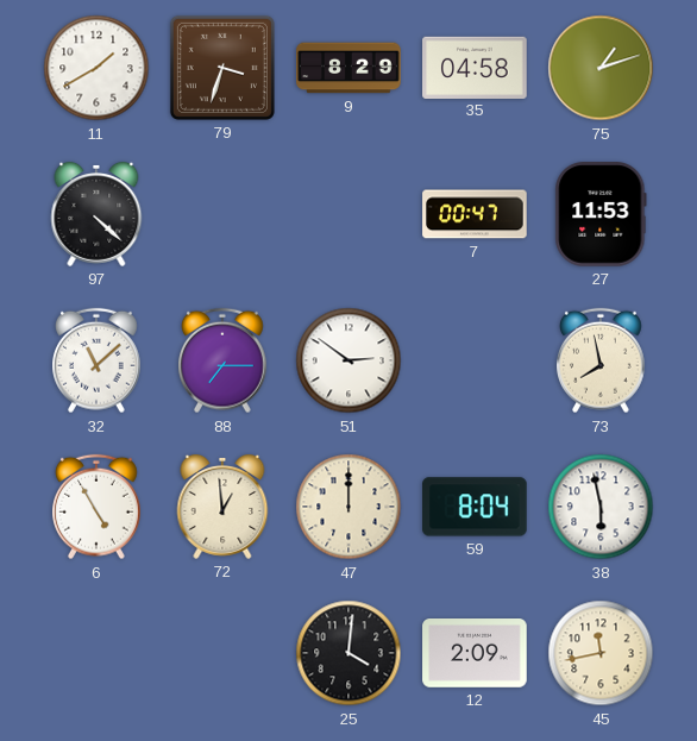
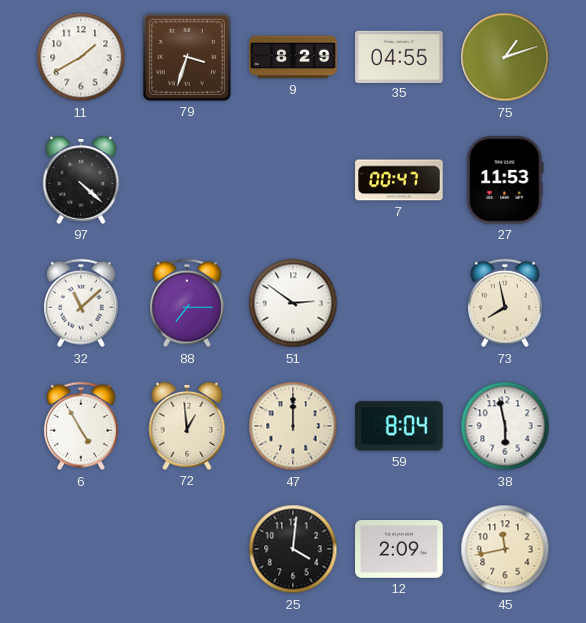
35: 04:58 -> 04:55 (399, 56)
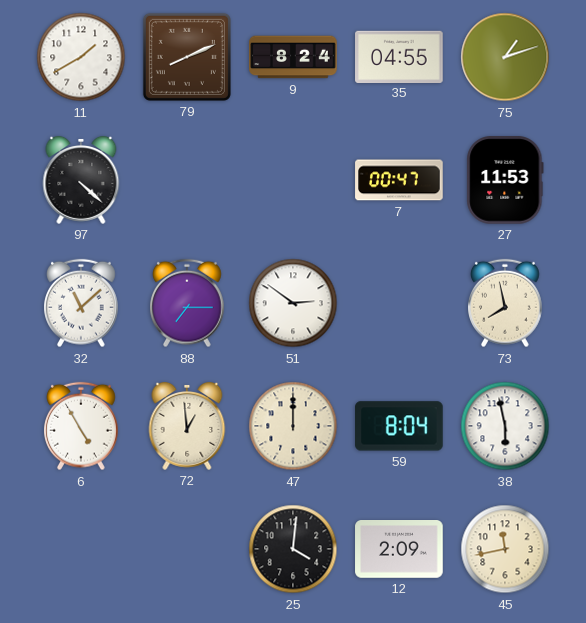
79: 3:33 -> 8:11 (187, 57)
9: 8:29 -> 8:24 (293, 57)
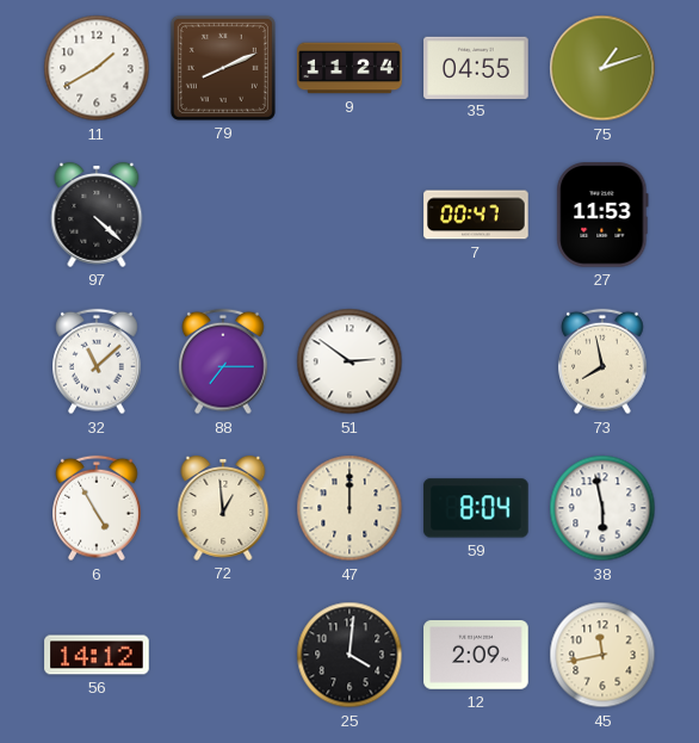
9: 8:24 -> 11:24 (349, 68)
56: none -> 14:12 (97, 655)
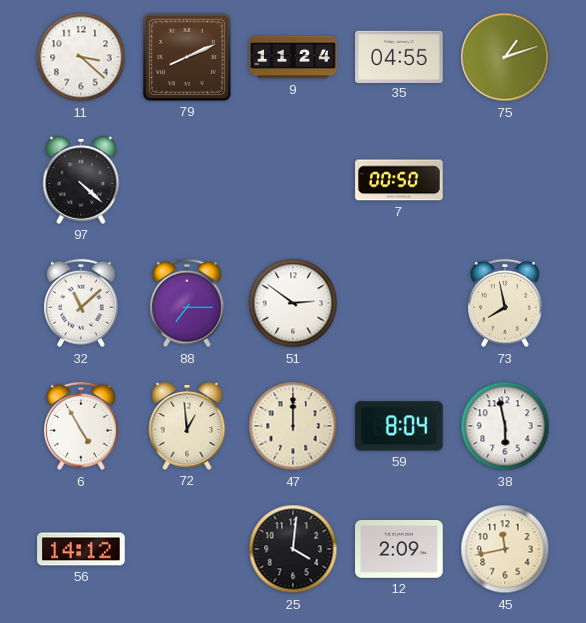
11: 1:40 -> 3:22 (81, 57)
7: 00:47 -> 00:50 (399, 180)
27: 11:53 -> none (602, 215)
